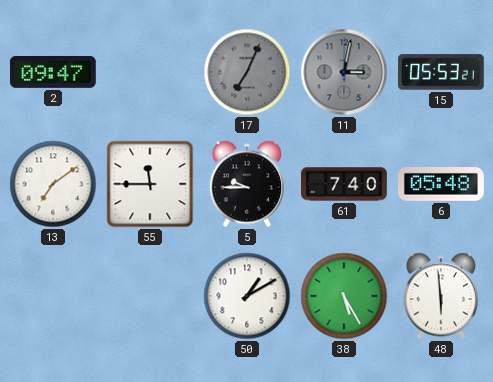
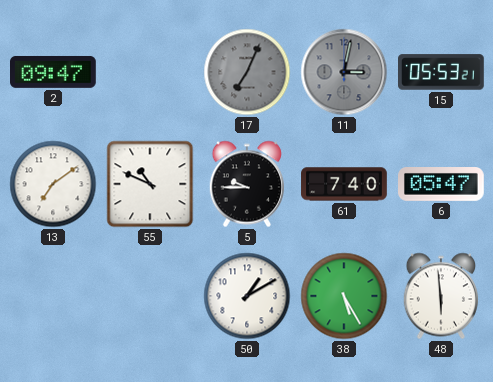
55: 11:45 -> 10:49 (150, 184)
6: 05:48 -> 05:47 (442, 185)
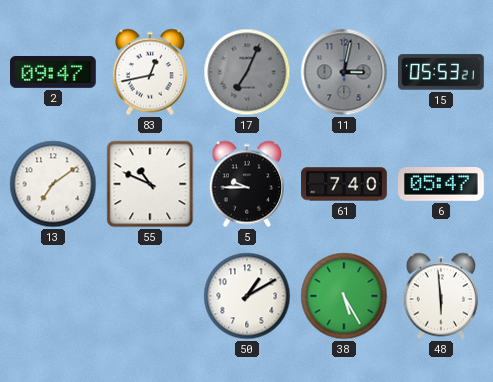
83: none -> 12:43 (149, 72)
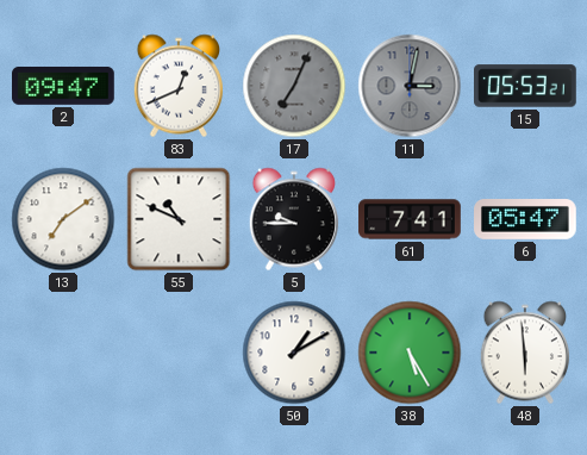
83: 12:43 -> 12:41 (177, 86)
61: 7:40 -> 7:41 (410, 219)
